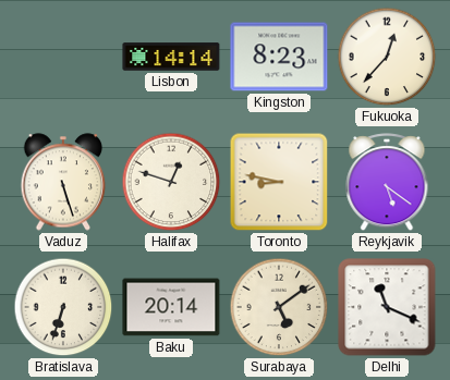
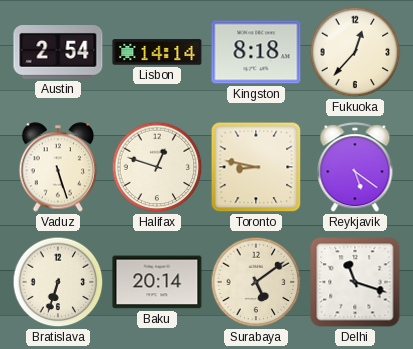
Austin: none -> 2:54 (58, 53)
Kingston: 8:23 -> 8:18 (256, 52)
Delhi: 11:19 -> 11:18 (355, 282)
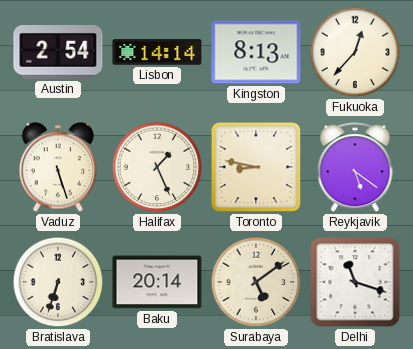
Kingston: 8:18 -> 8:13 (256, 52)
Halifax: 12:48 -> 1:26 (157, 167)
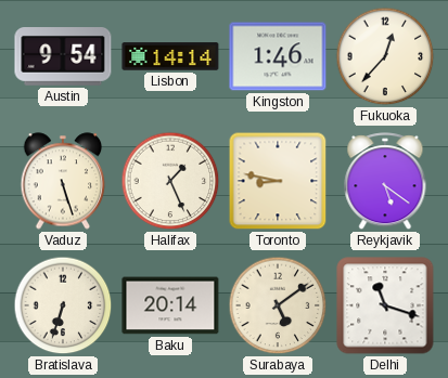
Austin: 2:54 -> 9:54 (63, 57)
Kingston: 8:13 -> 1:46 (278, 56)
